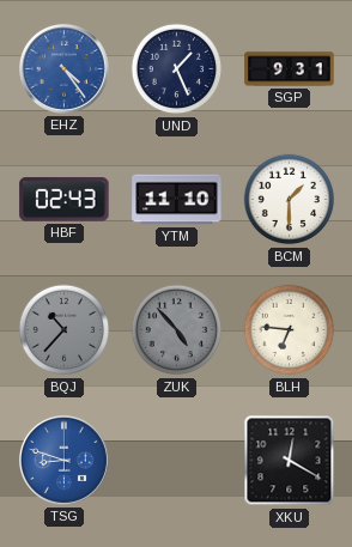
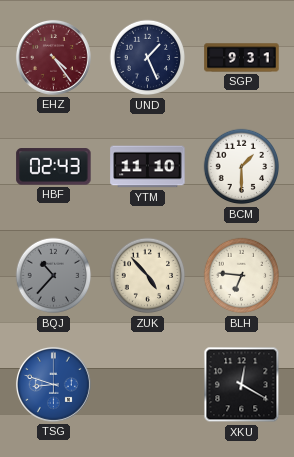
EHZ dial: blue -> burgundy (53, 57)
ZUK dial: grey -> cream (148, 276)
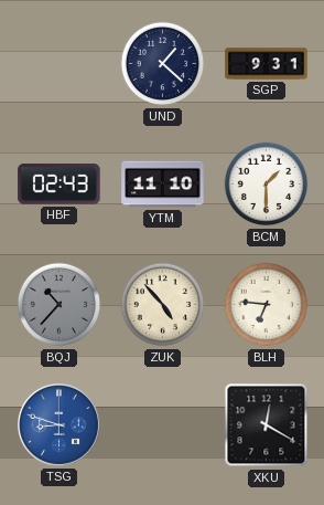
EHZ: 4:24 -> none (53, 57)
UND: 1:26 -> 1:22 (163, 64)
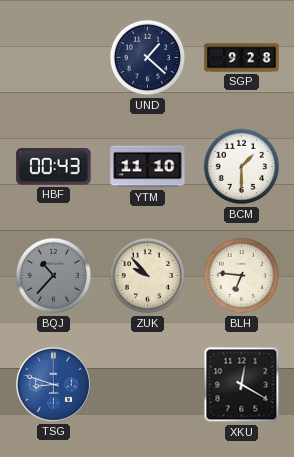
SGP: 9:31 -> 9:28 (242, 58)
HBF: 02:43 -> 00:43 (54, 167)
ZUK: 4:53 -> 9:53 (148, 276)
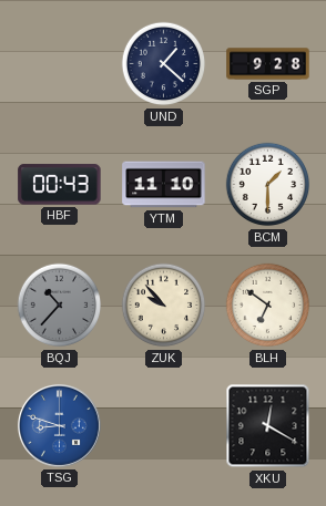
BLH: 6:46 -> 6:51 (268, 306)
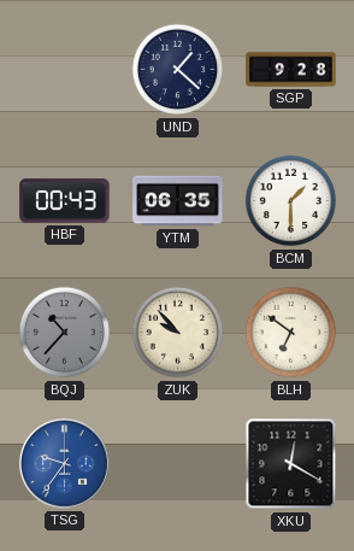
YTM: 11:10 -> 06:35 (178, 201)
TSG: 8:48 -> 9:36 (64, 463)
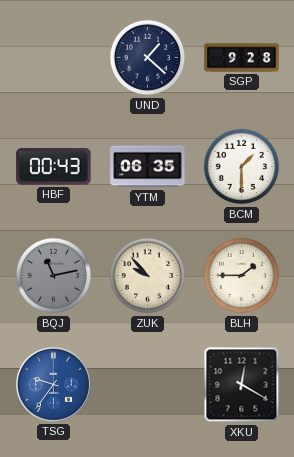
BQJ: 10:37 -> 11:13 (54, 276)
BLH: 6:51 -> 1:45 (242, 276)
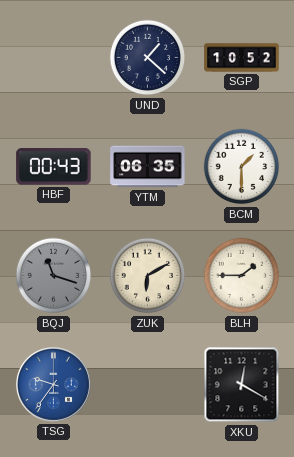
SGP: 9:28 -> 10:52 (242, 58)
BQJ: 11:13 -> 11:18 (54, 276)
ZUK: 9:53 -> 6:10 (148, 276)
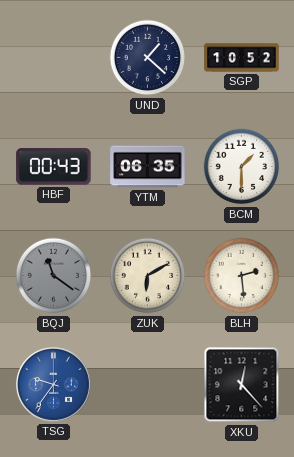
BQJ: 11:18 -> 11:21 (54, 276)
BLH: 1:45 -> 2:29 (242, 276)
XKU: 12:20 -> 12:23 (242, 385)
